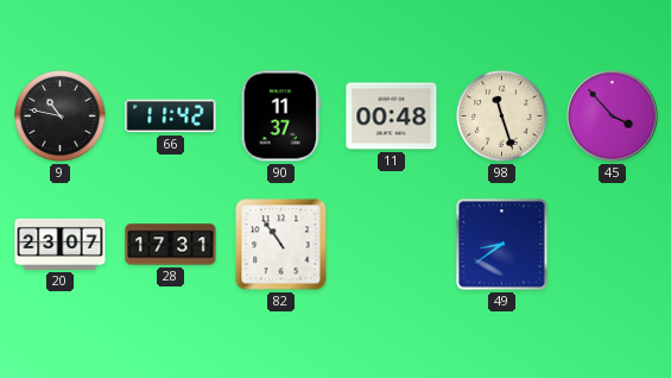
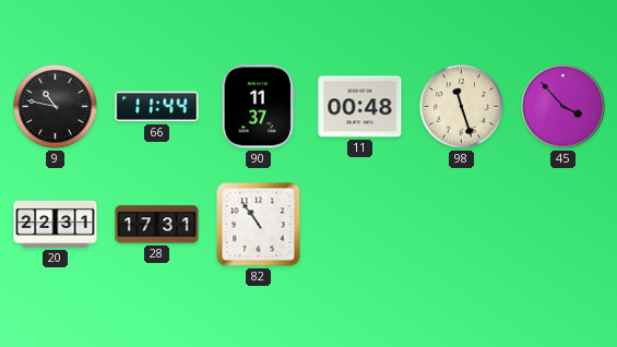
66: 11:42 -> 11:44 (157, 107)
20: 23:07 -> 22:31 (56, 224)
49: 8:39 -> none (502, 245)
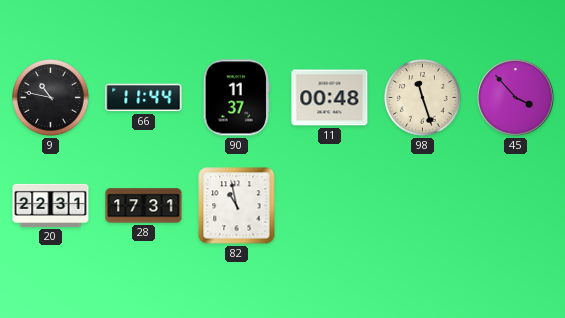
82: 10:54 -> 10:58 (237, 206)
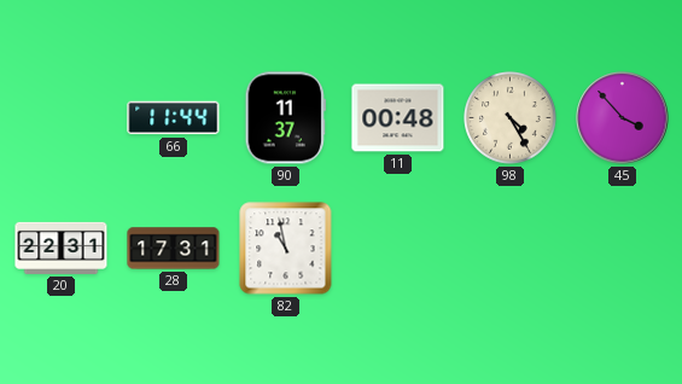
9: 10:47 -> none (51, 98)
98: 11:27 -> 4:25 (511, 118)
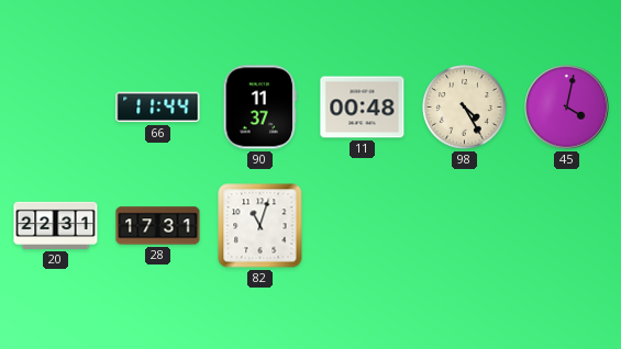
45: 3:53 -> 4:02 (567, 108)
82: 10:58 -> 11:03 (260, 226)
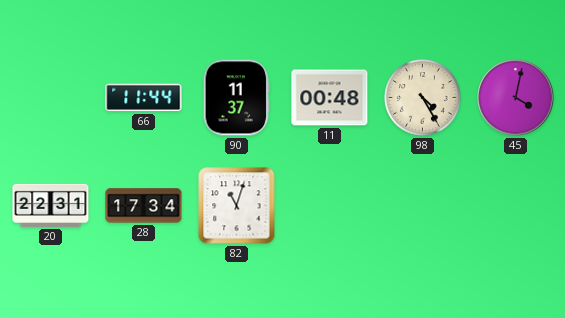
28: 17:31 -> 17:34 (144, 206)
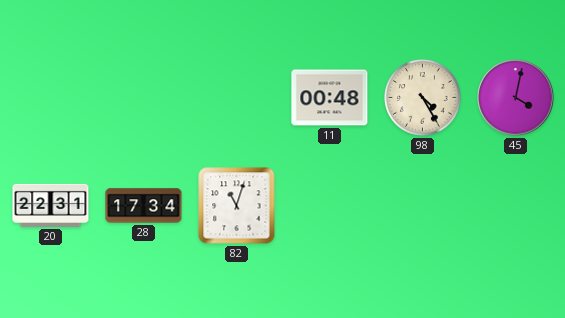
66: 11:44 -> none (144, 98)
90: 11:37 -> none (236, 98)
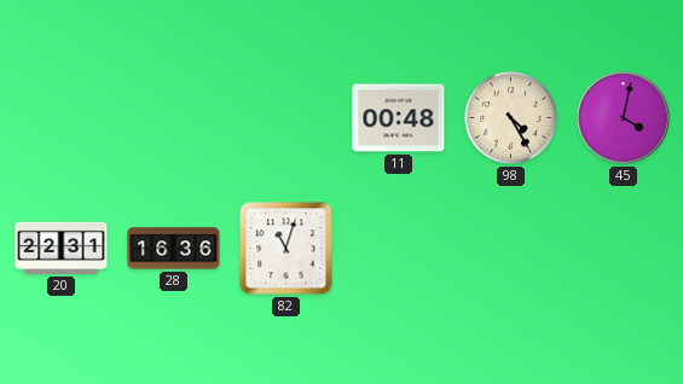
28: 17:34 -> 16:36 (174, 249)
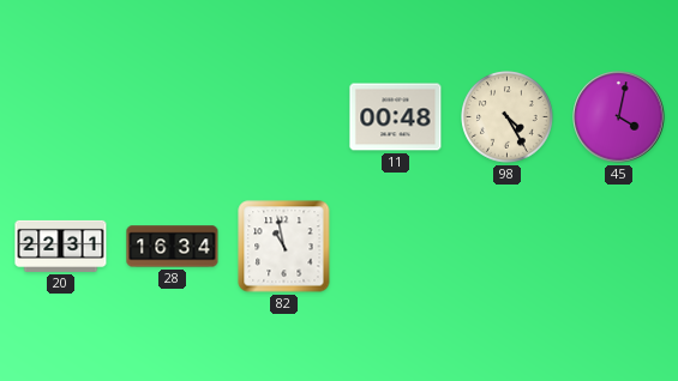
28: 16:36 -> 16:34 (173, 247)
82: 11:03 -> 10:58 (284, 247)
